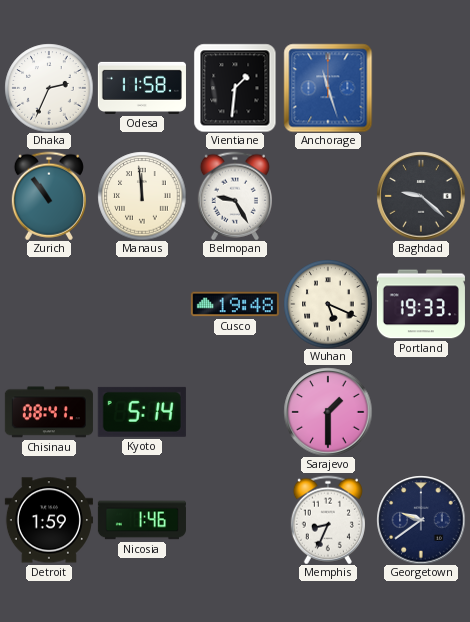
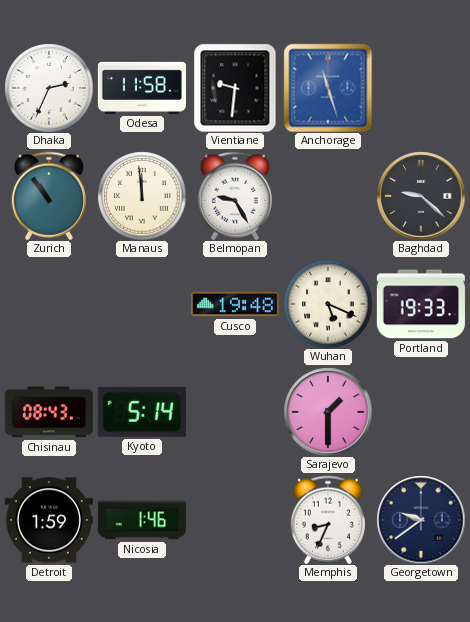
Vientiane: 1:31 -> 9:31 (235, 88)
Chisinau: 08:41 -> 08:43 (49, 412)
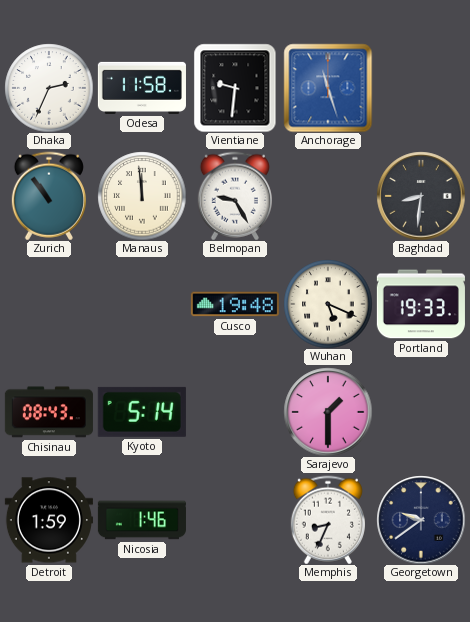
Baghdad: 9:22 -> 8:31 (421, 196)
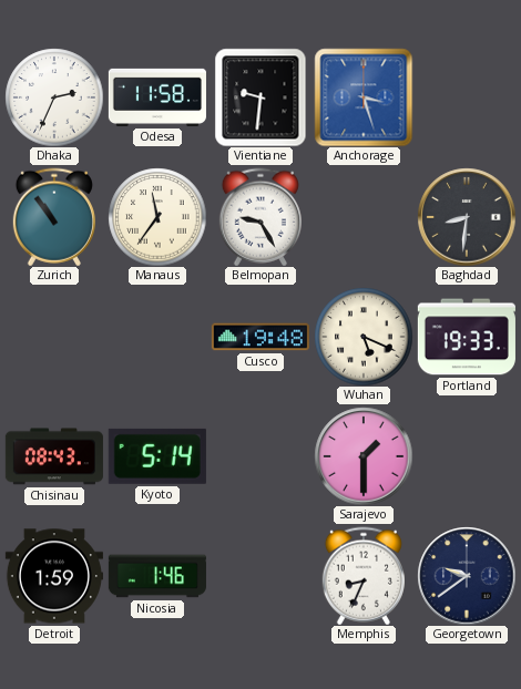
Anchorage: 11:27 -> 3:27 (364, 97)
Manaus: 11:59 -> 11:36 (157, 217)
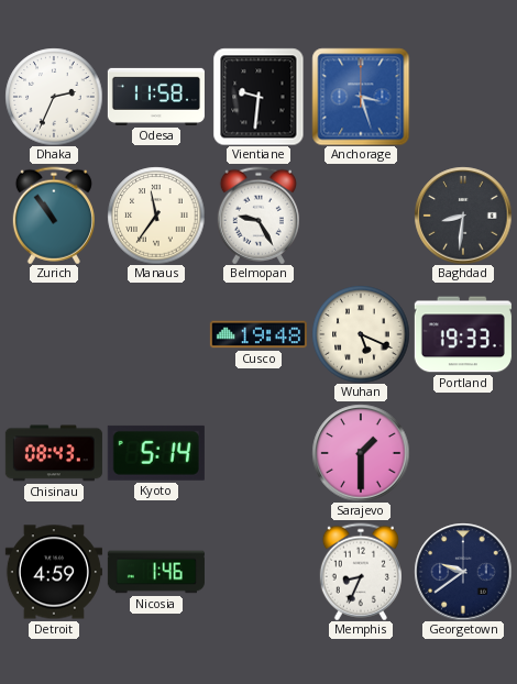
Detroit: 1:59 -> 4:59 (54, 572)
